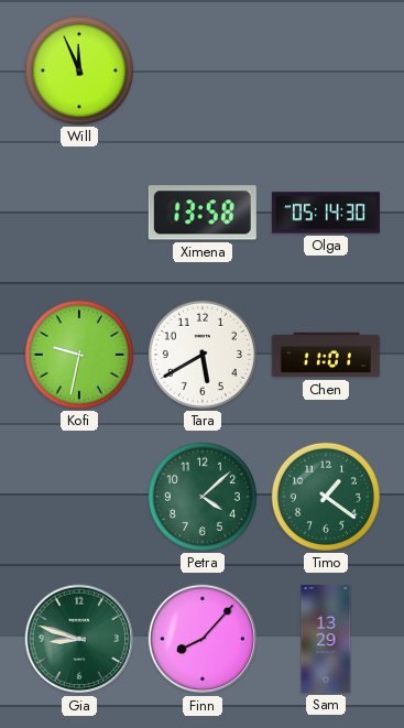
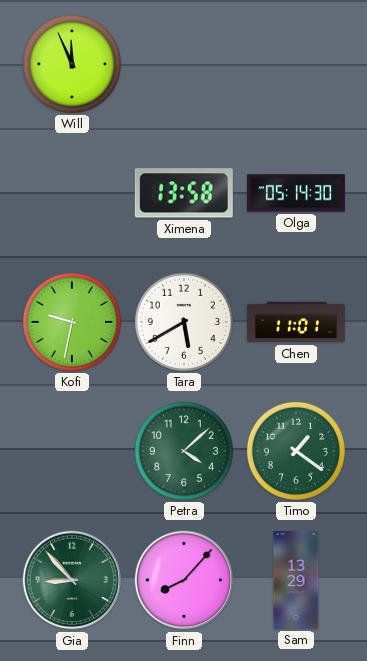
Gia: 8:48 -> 8:53 (72, 580)
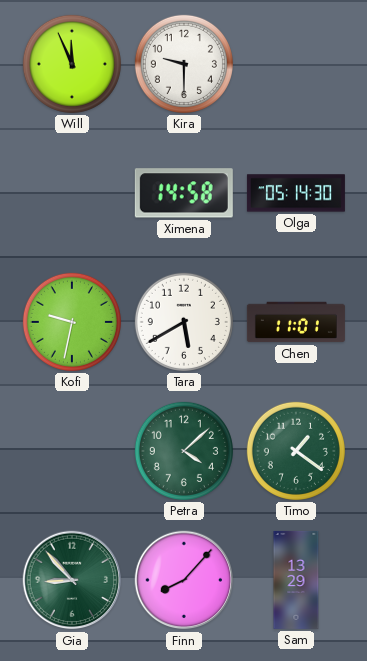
Kira: none -> 9:30 (184, 64)
Ximena: 13:58 -> 14:58 (184, 193)
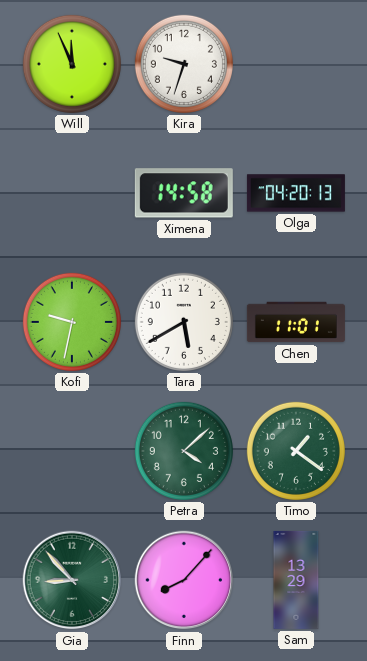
Kira: 9:30 -> 9:33 (184, 64)
Olga: 05:14 -> 04:20 (296, 193)
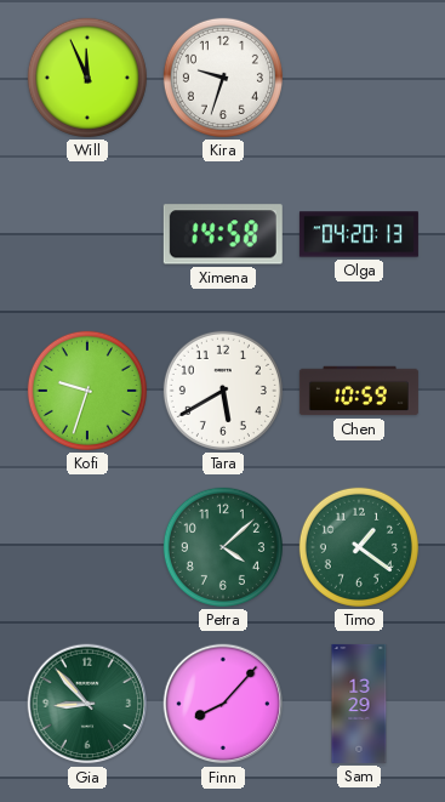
Kofi: 9:32 -> 9:33 (87, 391)
Chen: 11:01 -> 10:59 (359, 391)
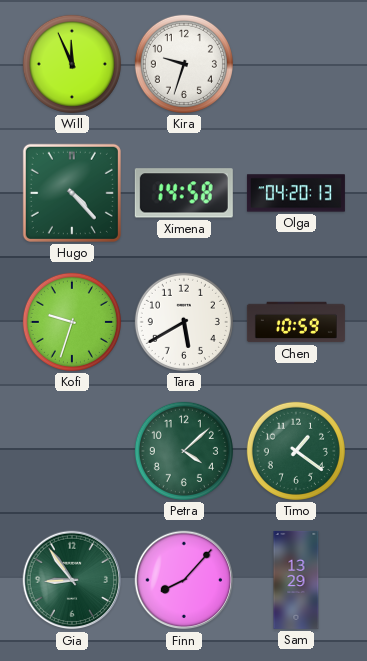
Hugo: none -> 4:23 (72, 193)
Gia: 8:53 -> 8:54 (72, 580)
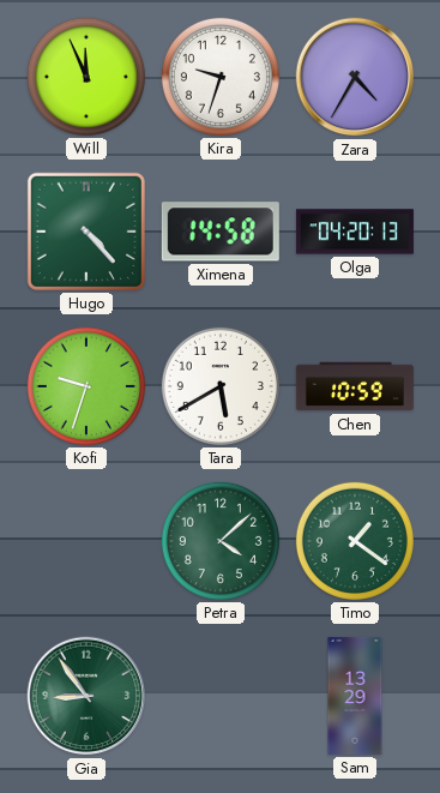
Zara: none -> 4:35 (355, 77)
Finn: 8:07 -> none (184, 580)
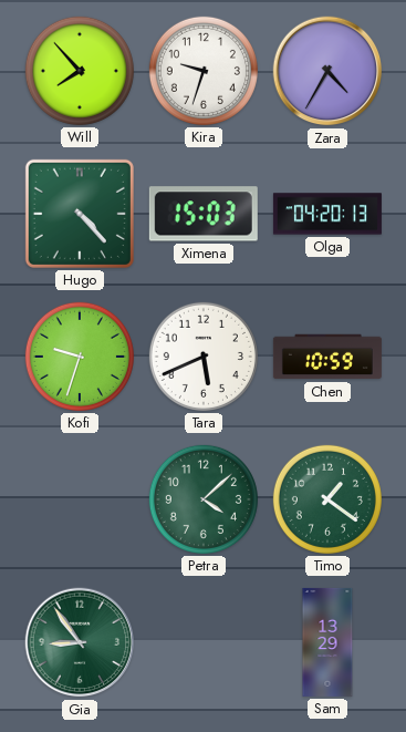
Will: 11:56 -> 7:53 (80, 71)
Ximena: 14:58 -> 15:03 (204, 214)
Tara: 5:40 -> 5:41 (204, 357)
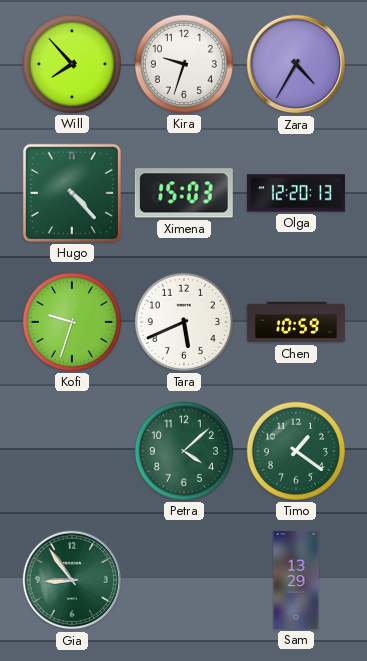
Olga: 04:20 -> 12:20 (296, 193)
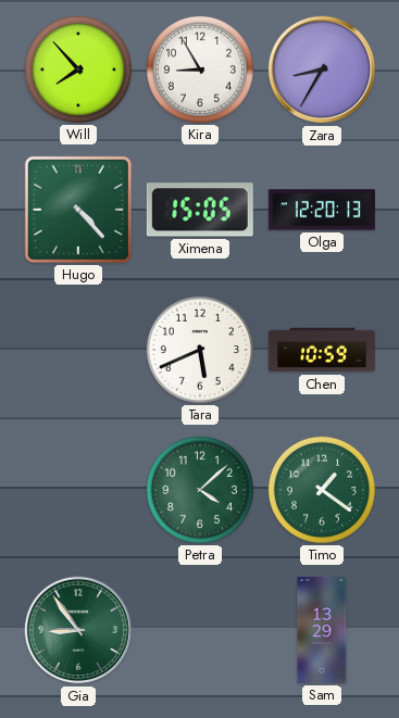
Kira: 9:33 -> 8:55 (200, 70)
Zara: 4:35 -> 8:35 (322, 70)
Ximena: 15:03 -> 15:05 (200, 210)
Kofi: 9:33 -> none (72, 322)
